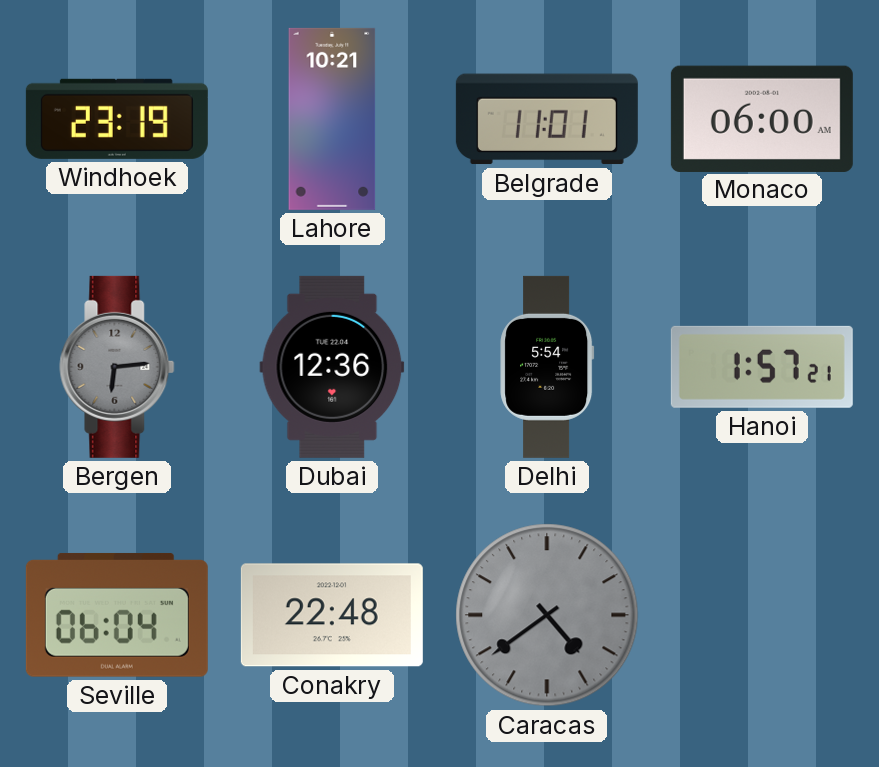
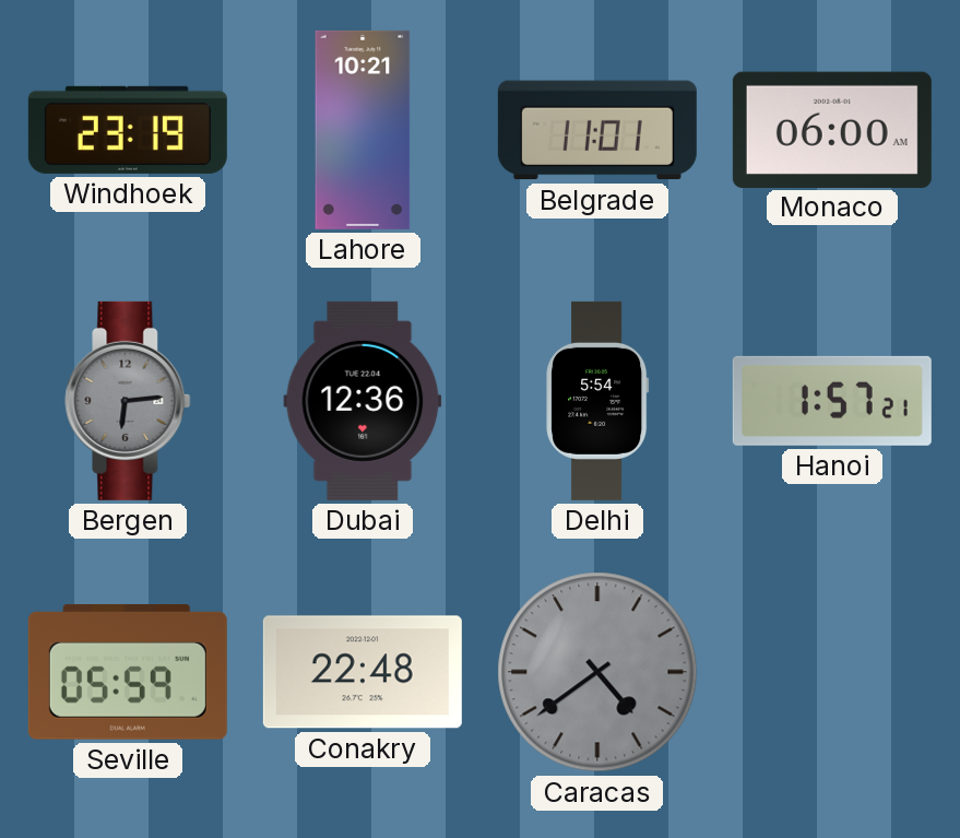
Seville: 06:04 -> 05:59 (128, 672)
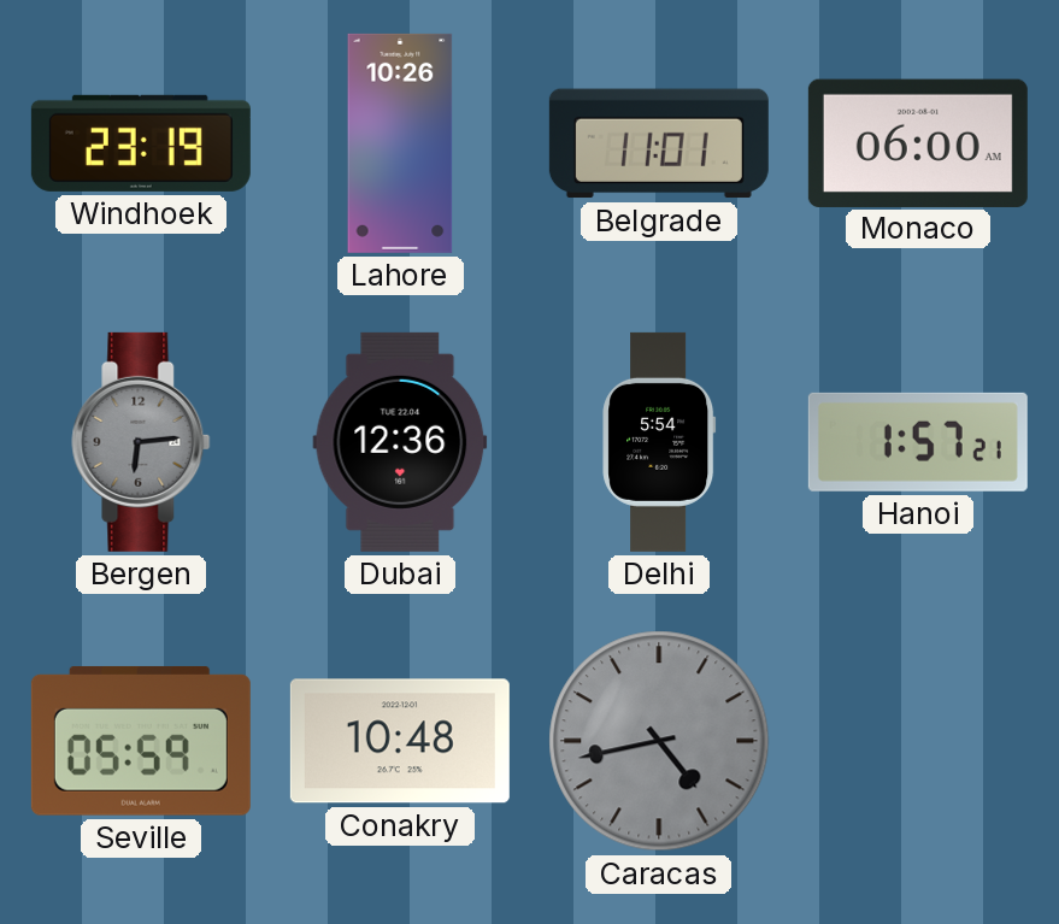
Lahore: 10:21 -> 10:26 (400, 143)
Conakry: 22:48 -> 10:48 (400, 741)
Caracas: 4:39 -> 4:43 (659, 741)
